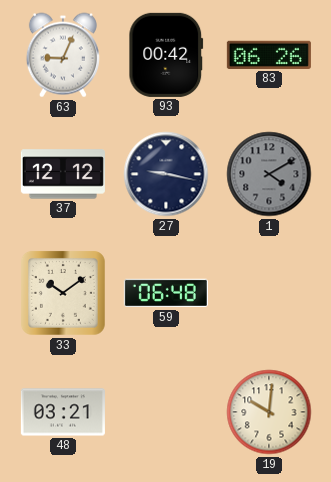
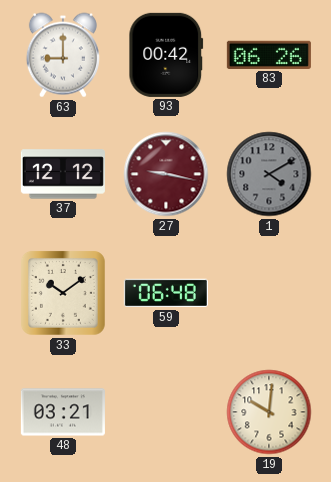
63: 9:04 -> 9:00 (63, 55)
27 dial: navy -> burgundy (166, 174)
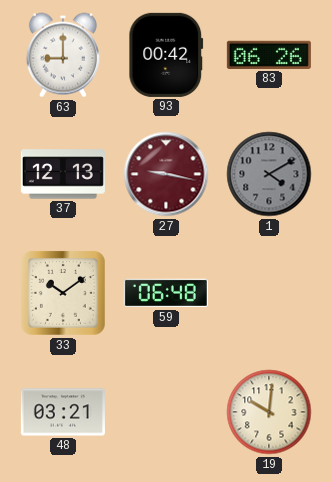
37: 12:12 -> 12:13 (63, 174)
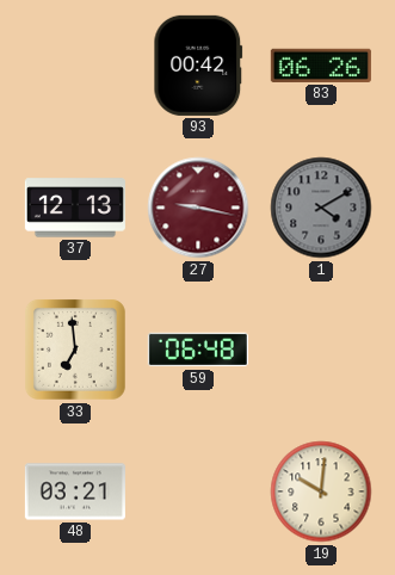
63: 9:00 -> none (63, 55)
33: 10:09 -> 6:59 (75, 350)
